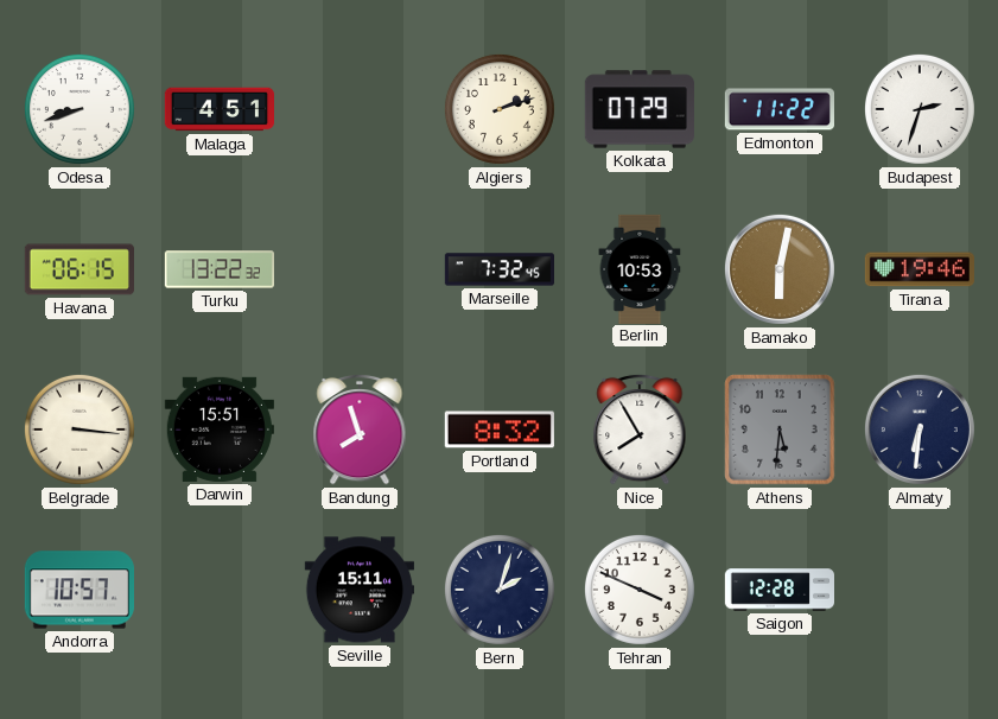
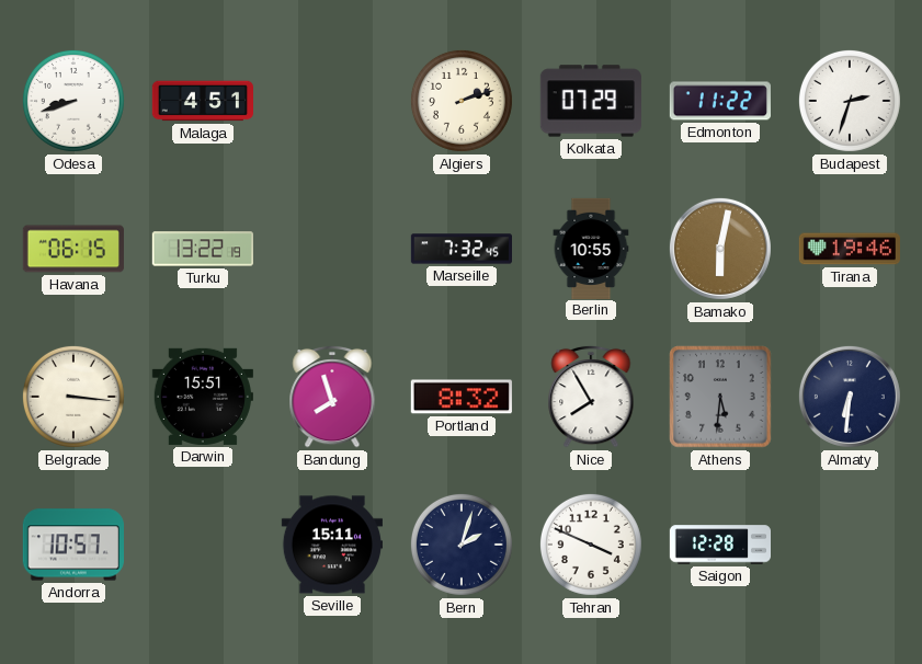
Turku: 13:22:32 -> 13:22:19 (203, 249)
Berlin: 10:53 -> 10:55 (591, 248)
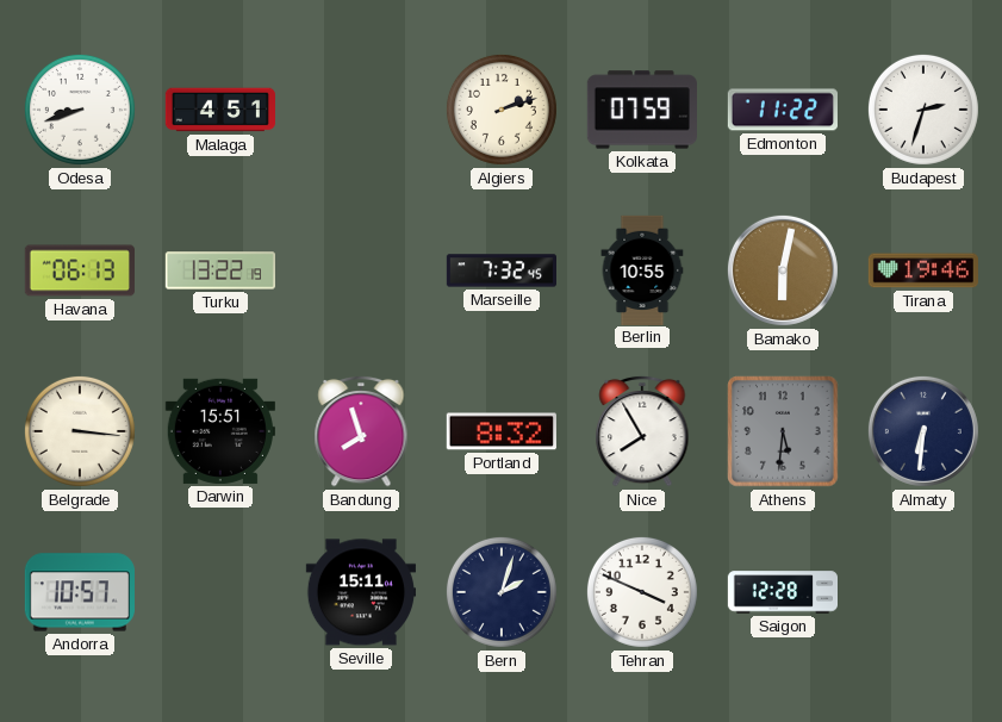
Kolkata: 07:29 -> 07:59 (642, 110)
Havana: 06:15 -> 06:13 (80, 270)
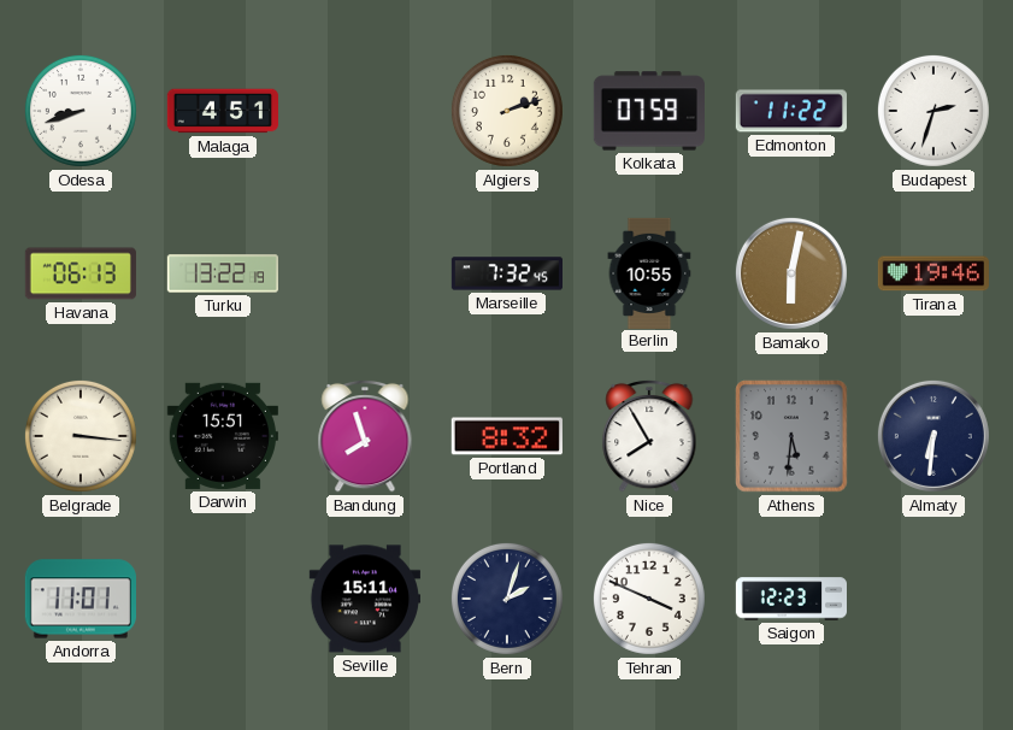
Andorra: 10:57 -> 11:01 (79, 599)
Saigon: 12:28 -> 12:23 (791, 599)
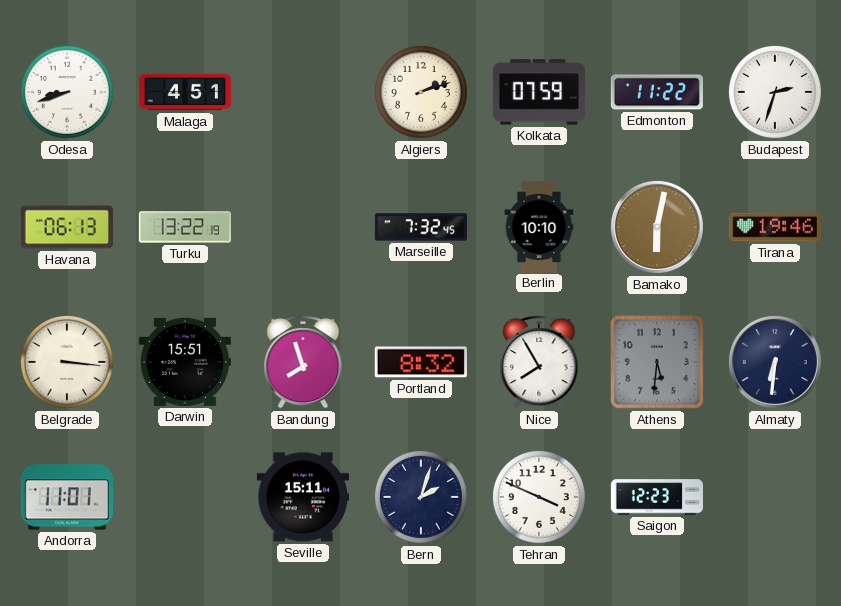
Berlin: 10:55 -> 10:10 (539, 226)
